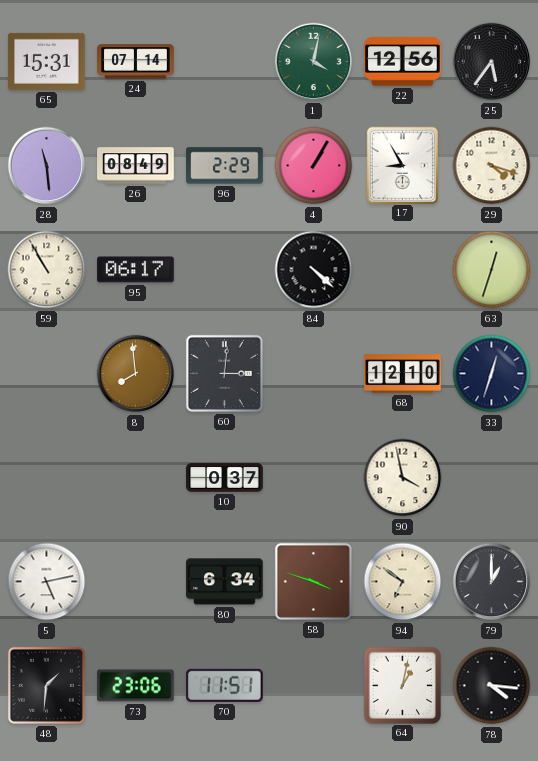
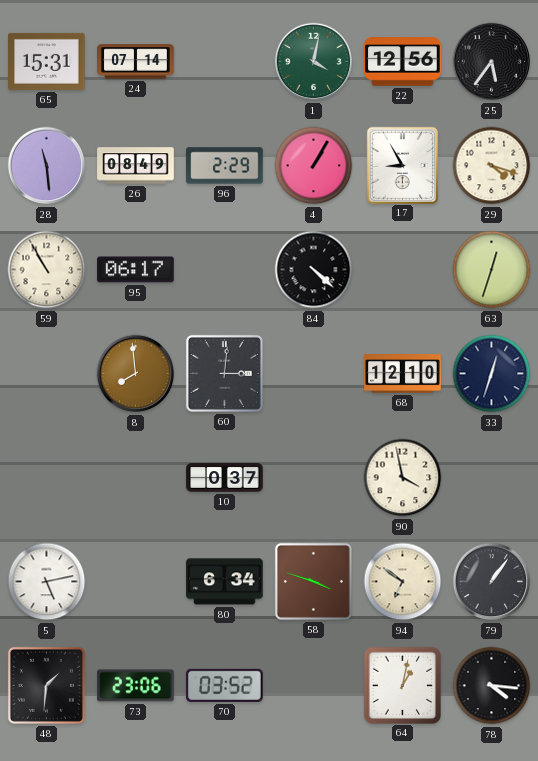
79: 1:00 -> 1:06 (492, 582)
70: 11:51 -> 03:52 (225, 685)
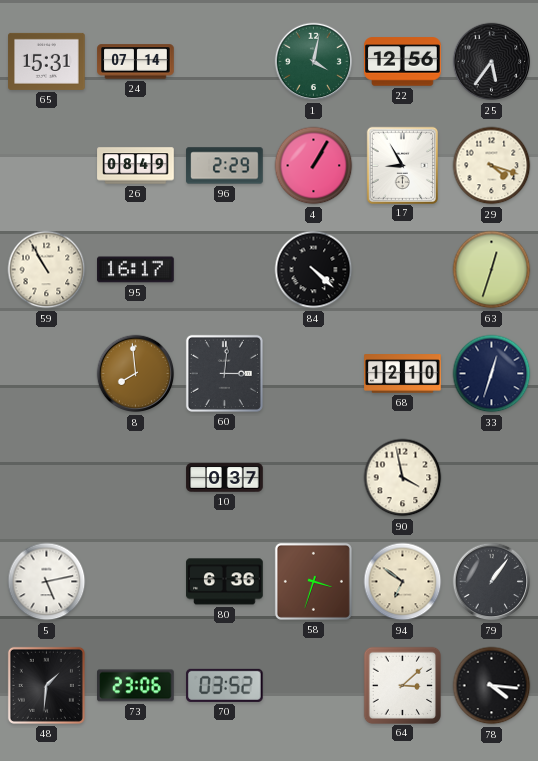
28: 11:29 -> none (47, 166)
95: 06:17 -> 16:17 (136, 270)
80: 6:34 -> 6:36 (225, 582)
58: 3:48 -> 3:33 (313, 581)
64: 1:02 -> 3:08 (402, 685)
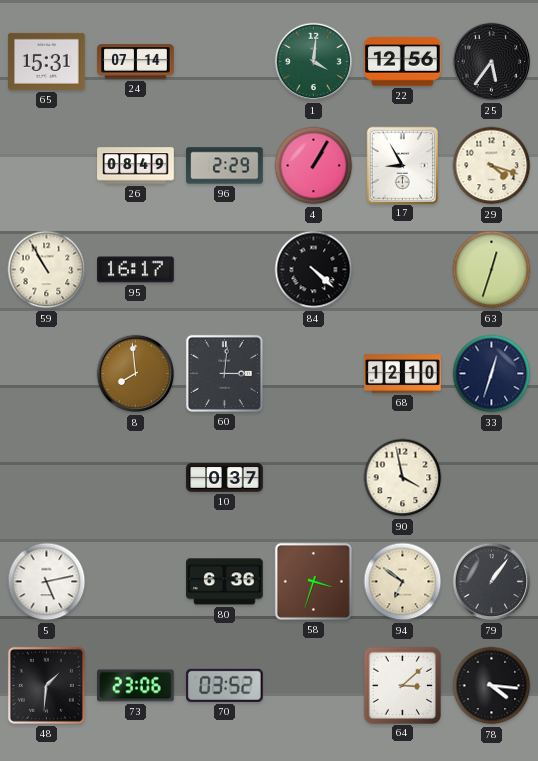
1: 4:02 -> 4:01 (314, 62)
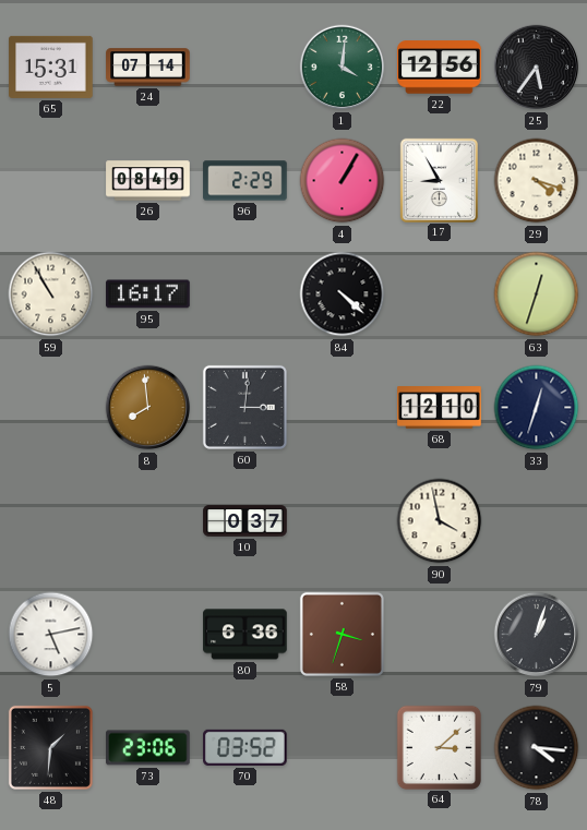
94: 6:51 -> none (403, 582)
79: 1:06 -> 1:03 (537, 635)
